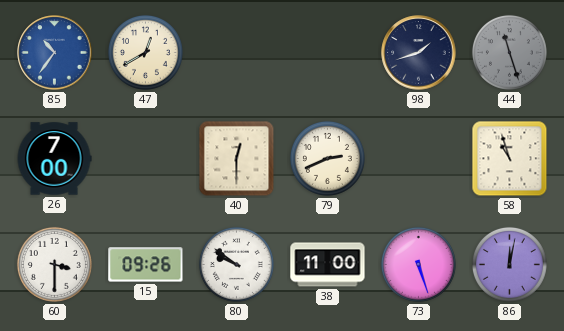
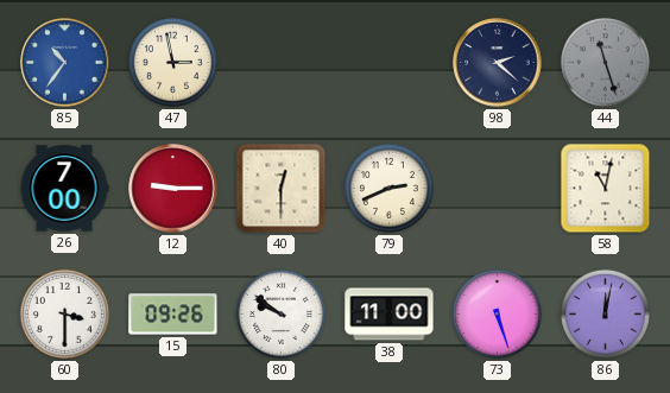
47: 12:40 -> 2:58 (172, 62)
98: 1:42 -> 2:22 (498, 63)
12: none -> 9:15 (173, 189)
58: 10:57 -> 11:02 (606, 189)
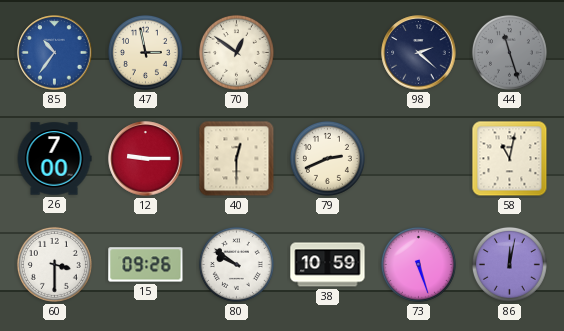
70: none -> 12:51 (236, 52)
38: 11:00 -> 10:59 (328, 265)
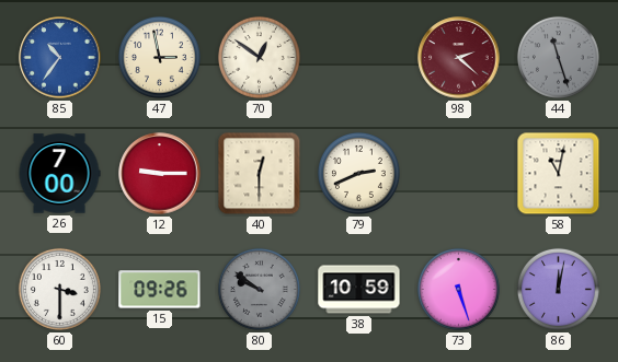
98 dial: navy -> burgundy (459, 58)
80 dial: white -> grey (259, 289)
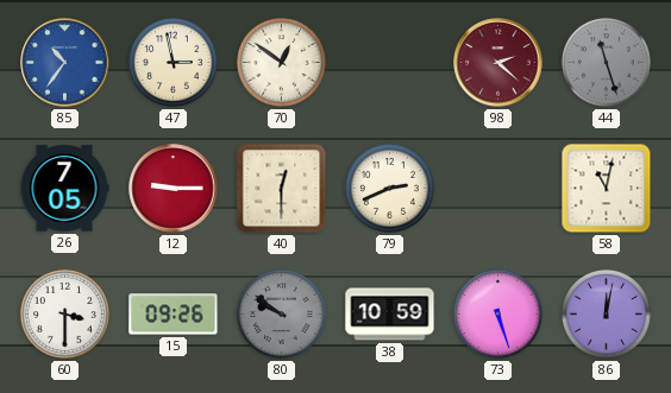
26: 7:00 -> 7:05 (64, 189)
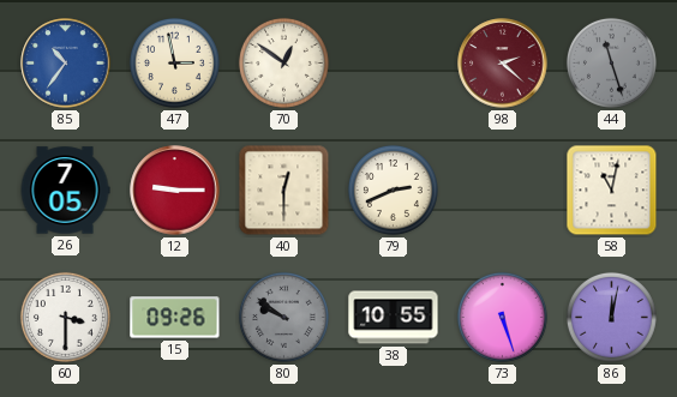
38: 10:59 -> 10:55 (394, 318)
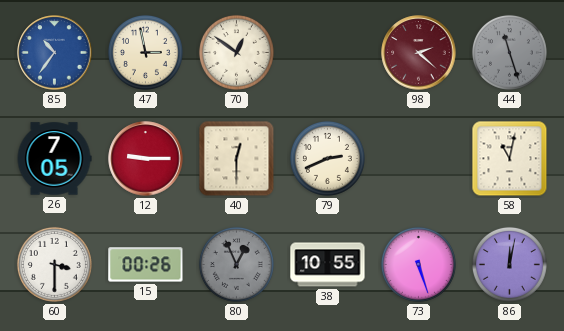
15: 09:26 -> 00:26 (146, 265)
80: 9:51 -> 12:56 (236, 264)
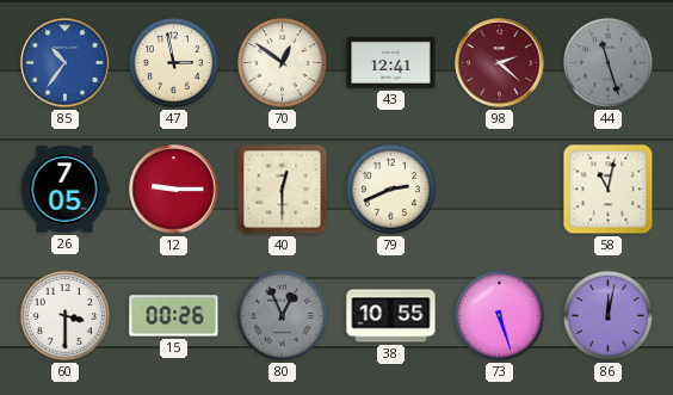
43: none -> 12:41 (391, 62)
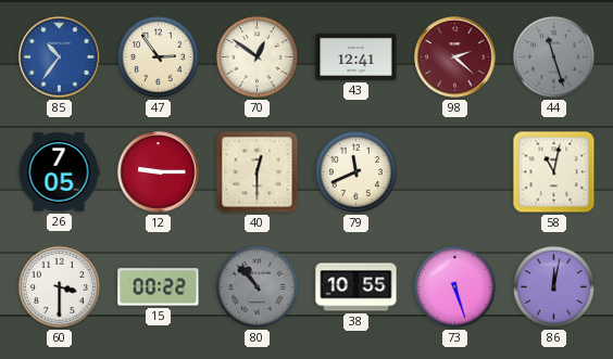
47: 2:58 -> 2:54 (158, 56)
79: 2:41 -> 11:41 (355, 171)
15: 00:26 -> 00:22 (159, 287)
80: 12:56 -> 10:53 (257, 286)
